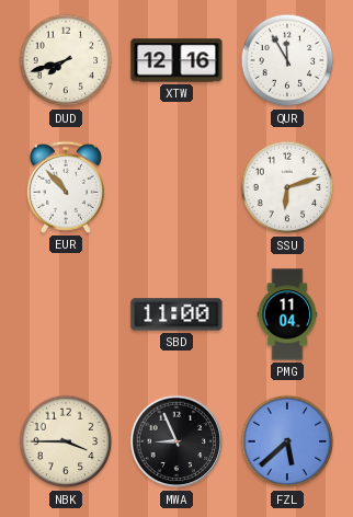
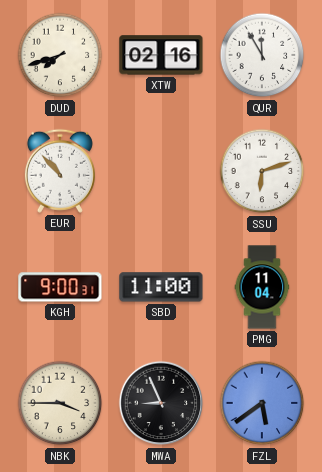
XTW: 12:16 -> 02:16 (161, 55)
KGH: none -> 9:00 (60, 287)
FZL: 5:38 -> 5:39 (262, 403)
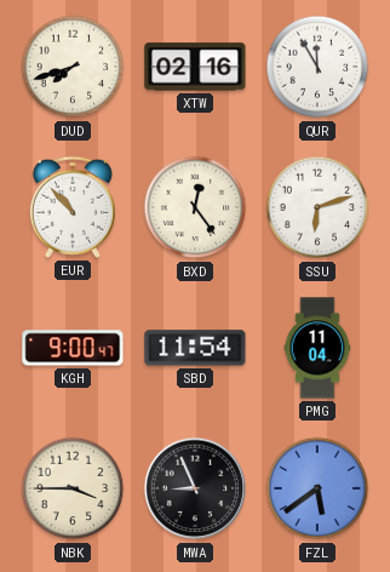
BXD: none -> 12:24 (195, 207)
KGH: 9:00:31 -> 9:00:47 (73, 348)
SBD: 11:00 -> 11:54 (195, 348)
